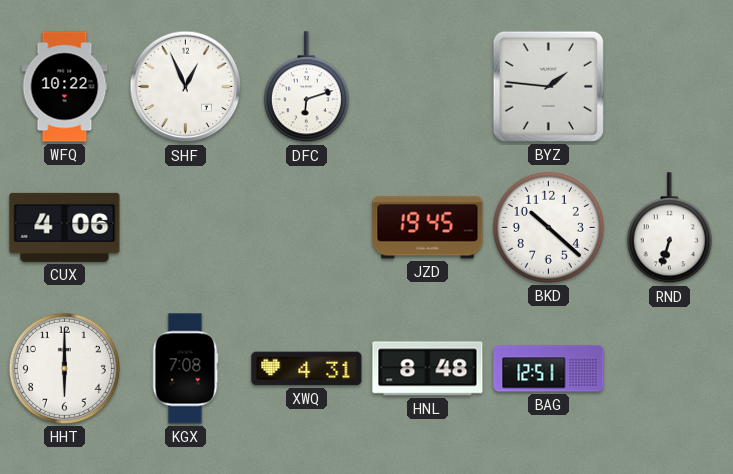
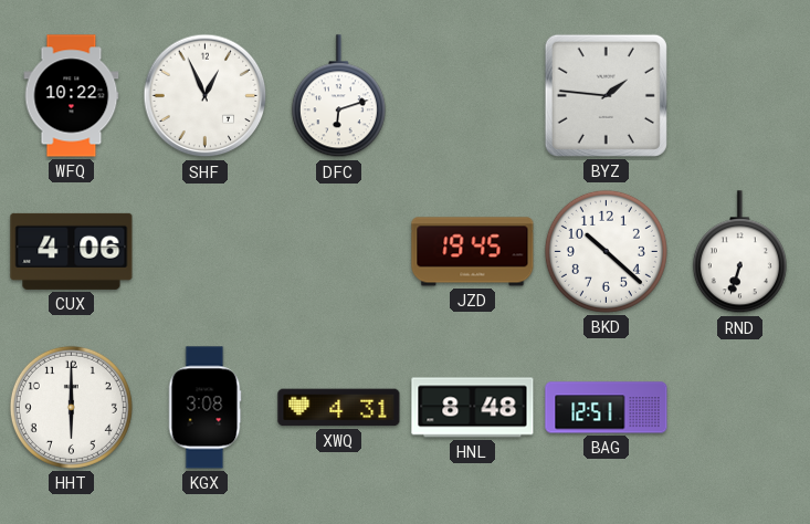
KGX: 7:08 -> 3:08 (204, 408)
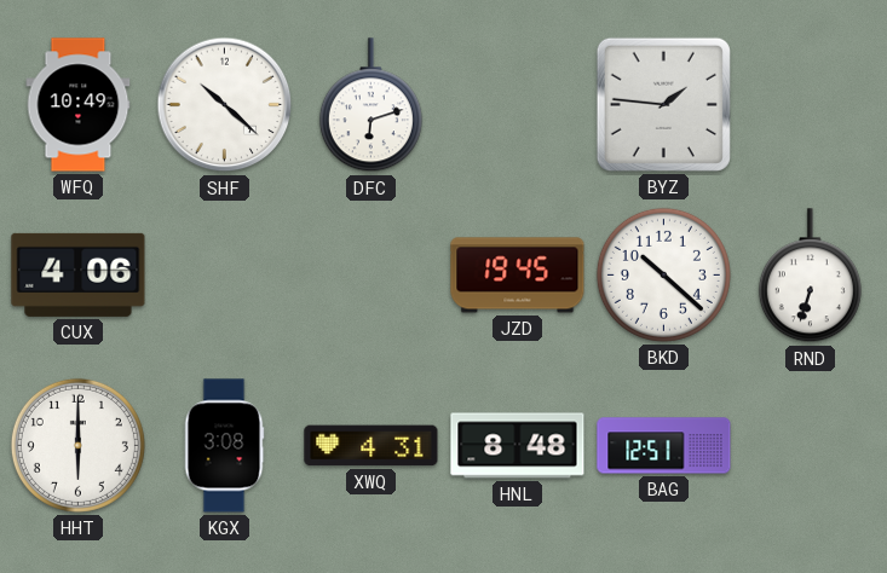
WFQ: 10:22 -> 10:49 (79, 105)
SHF: 12:56 -> 10:22 (225, 105)
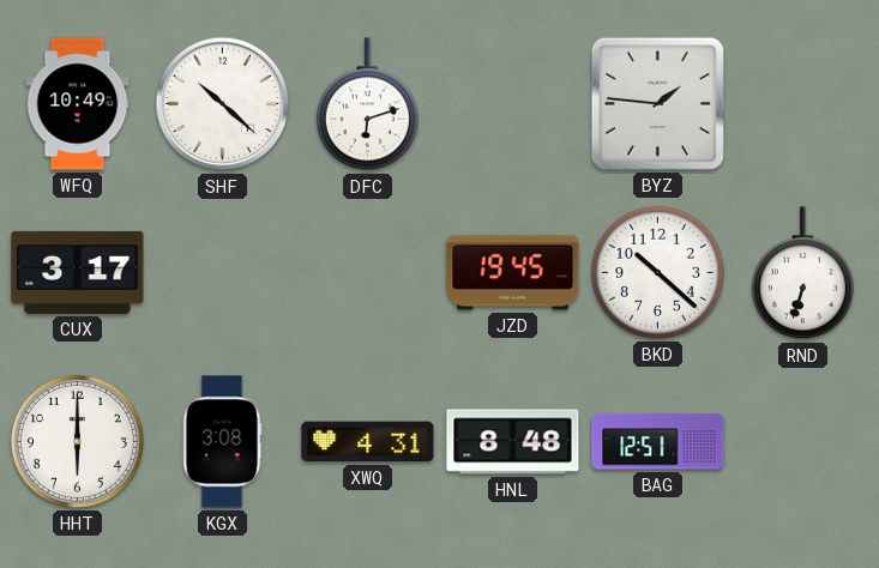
CUX: 4:06 -> 3:17 (78, 272)
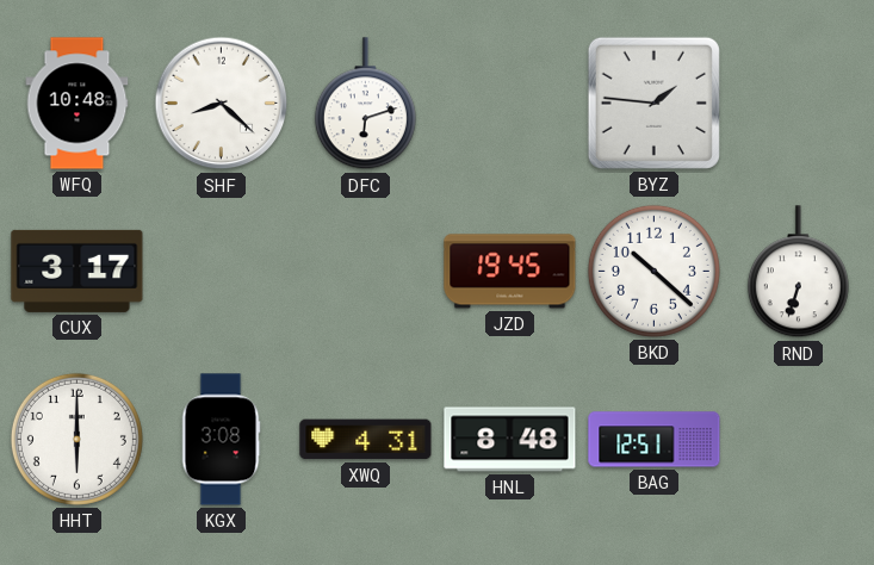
WFQ: 10:49 -> 10:48 (78, 104)
SHF: 10:22 -> 8:22 (222, 104)
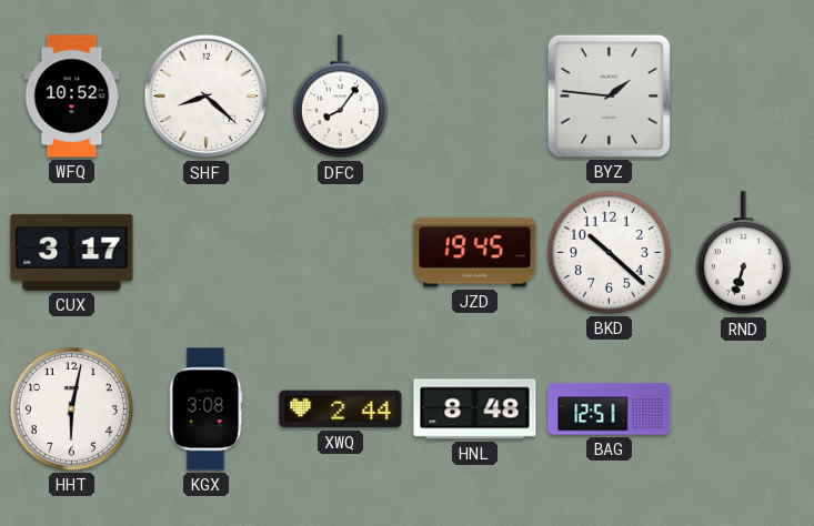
WFQ: 10:48 -> 10:52 (72, 97)
DFC: 6:12 -> 8:06 (340, 97)
HHT: 6:00 -> 6:02 (71, 408)
XWQ: 4:31 -> 2:44 (341, 409)
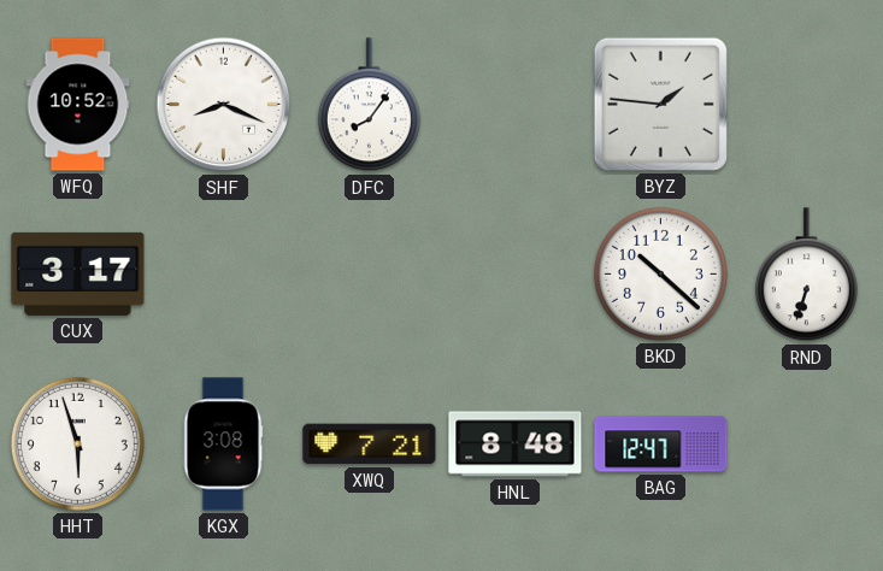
SHF: 8:22 -> 8:19 (224, 105)
JZD: 19:45 -> none (475, 253)
HHT: 6:02 -> 5:57 (77, 443)
XWQ: 2:44 -> 7:21 (370, 445)
BAG: 12:51 -> 12:47 (661, 445)
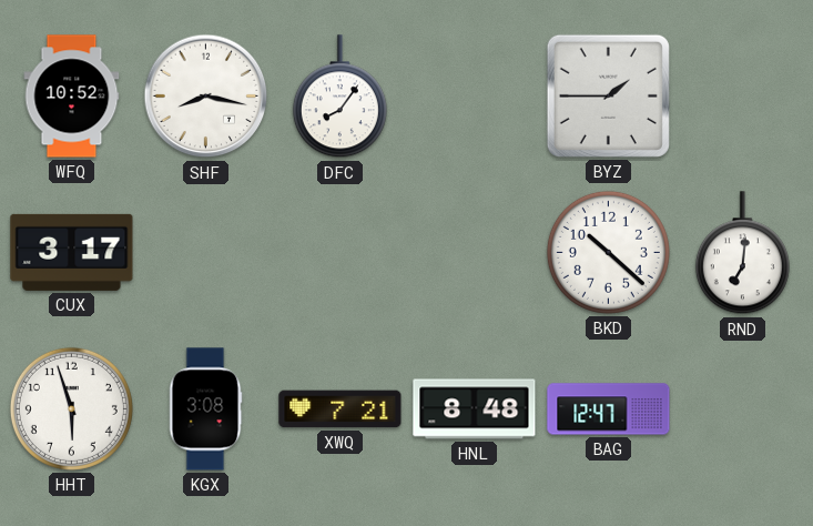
SHF: 8:19 -> 8:17 (206, 97)
BYZ: 1:46 -> 1:45 (608, 95)
RND: 6:33 -> 7:01 (742, 253)
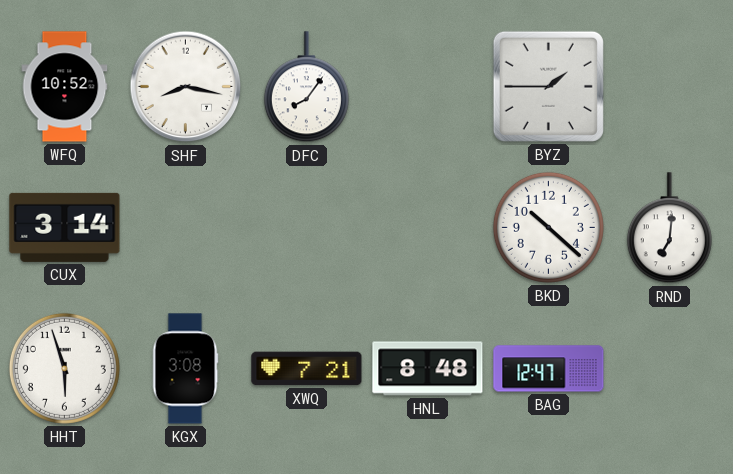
CUX: 3:17 -> 3:14 (65, 227)
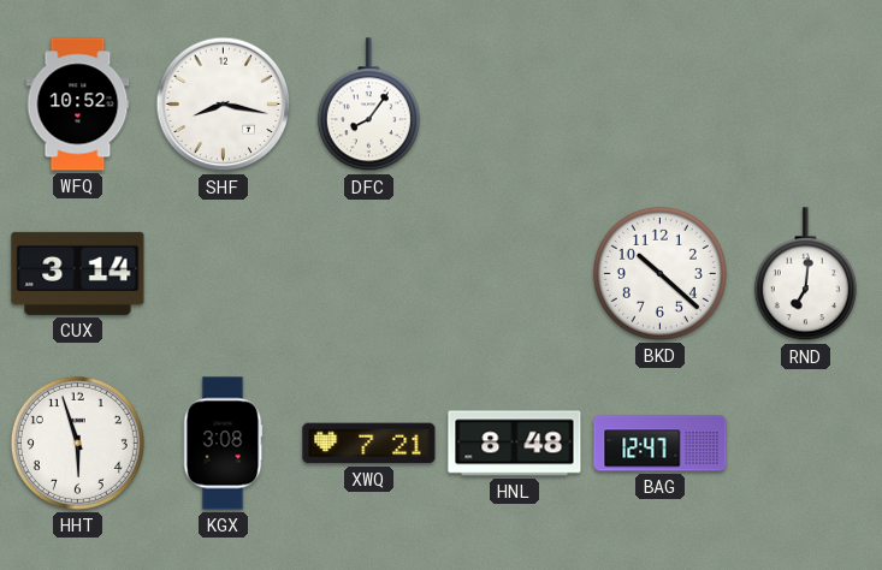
BYZ: 1:45 -> none (548, 86)
